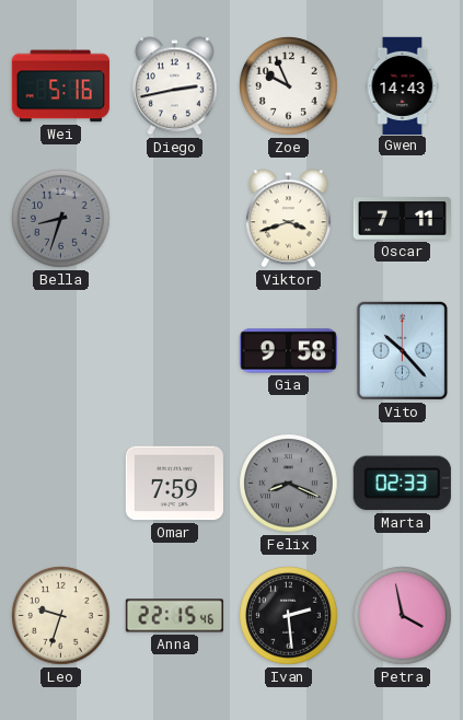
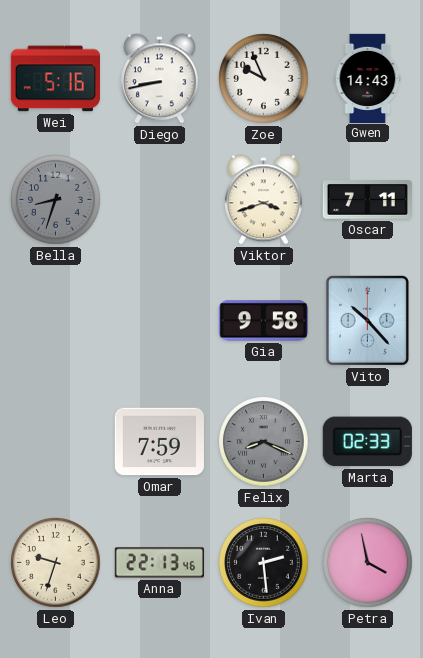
Diego: 2:43 -> 8:43 (159, 79)
Anna: 22:15 -> 22:13 (159, 563)
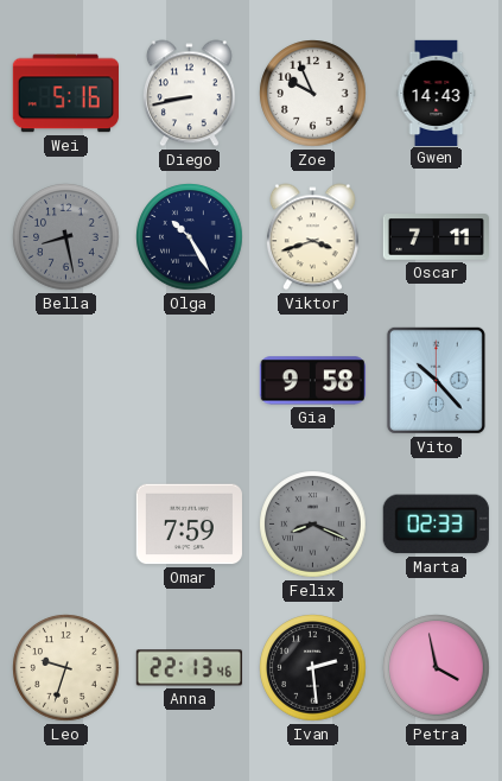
Bella: 8:33 -> 8:28 (66, 237)
Olga: none -> 10:25 (190, 237)
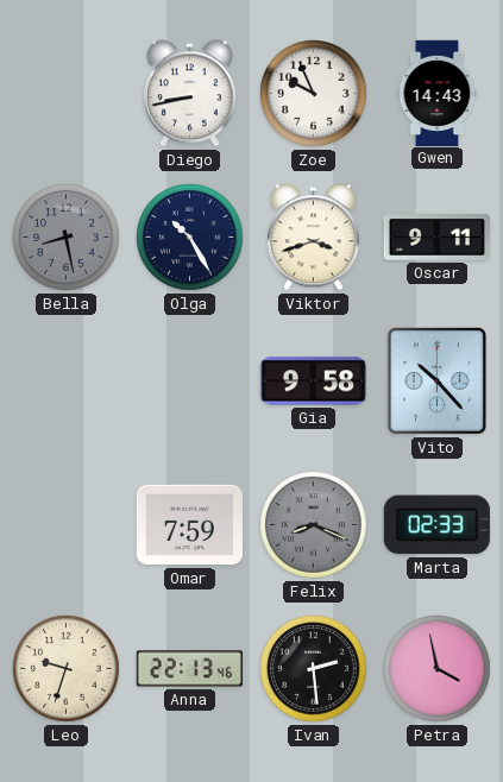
Wei: 5:16 -> none (65, 94)
Oscar: 7:11 -> 9:11 (436, 238)
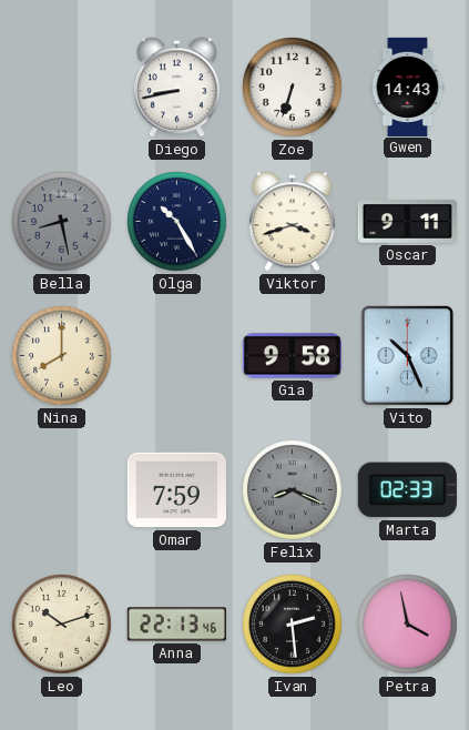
Zoe: 9:56 -> 6:33 (293, 88)
Nina: none -> 8:00 (62, 356)
Vito: 10:23 -> 10:26 (407, 355)
Leo: 9:33 -> 10:12 (62, 625)
